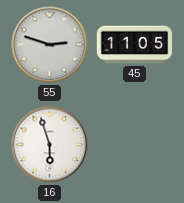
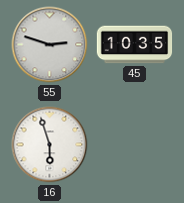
45: 11:05 -> 10:35 (135, 45)
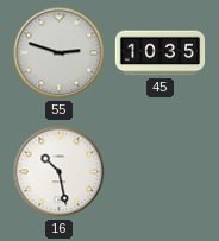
16: 5:57 -> 10:28 (60, 172)
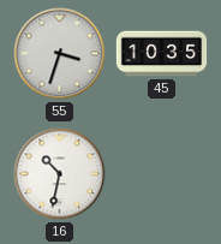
55: 2:48 -> 3:33 (60, 54)
16: 10:28 -> 10:32 (60, 174)
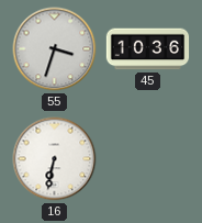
45: 10:35 -> 10:36 (148, 49)
16: 10:32 -> 6:32 (55, 159)
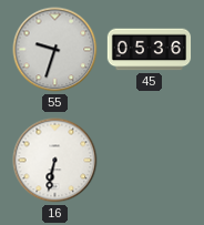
55: 3:33 -> 9:33 (55, 50)
45: 10:36 -> 05:36 (150, 50)
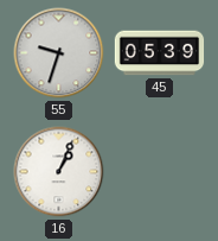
45: 05:36 -> 05:39 (160, 53)
16: 6:32 -> 1:04 (59, 172)
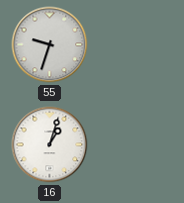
45: 05:39 -> none (160, 53)
16: 1:04 -> 1:03 (50, 145)
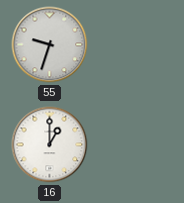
16: 1:03 -> 1:00 (50, 145)
